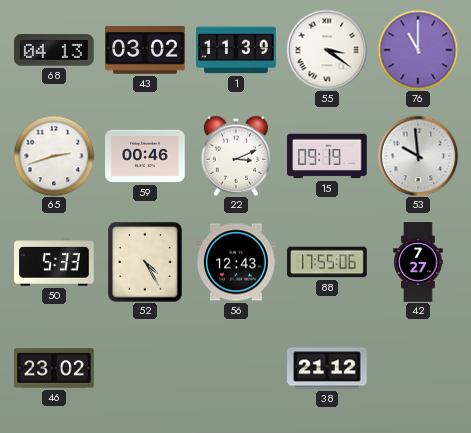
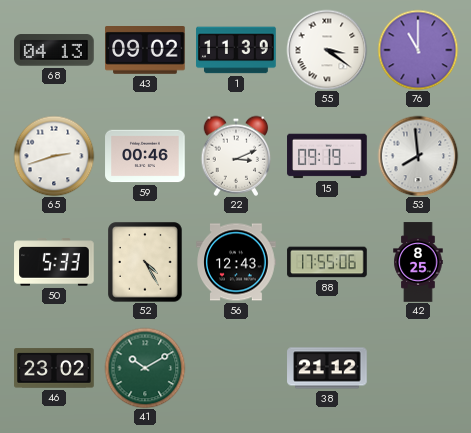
43: 03:02 -> 09:02 (145, 51)
53: 9:59 -> 7:59 (418, 156)
42: 7:27 -> 8:25 (418, 262)
41: none -> 10:10 (145, 368)
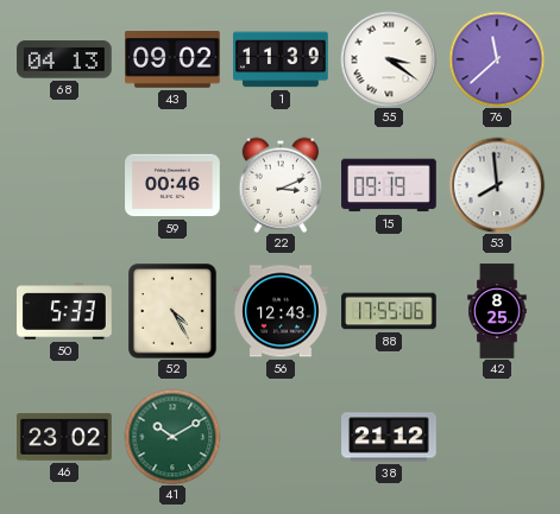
76: 11:00 -> 11:38 (497, 59)
65: 2:42 -> none (54, 156)
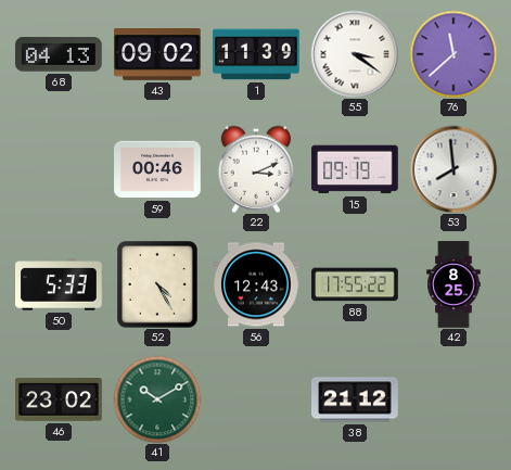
88: 17:55:06 -> 17:55:22 (355, 284)
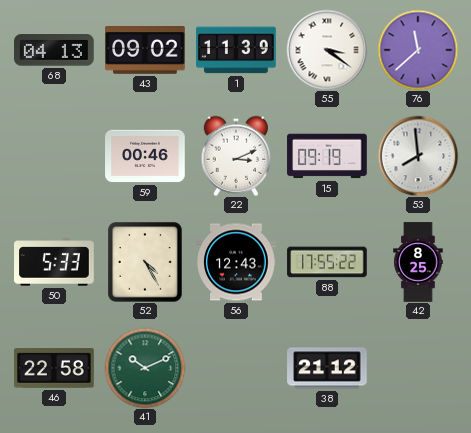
46: 23:02 -> 22:58 (54, 368)
41: 10:10 -> 10:11 (145, 368)
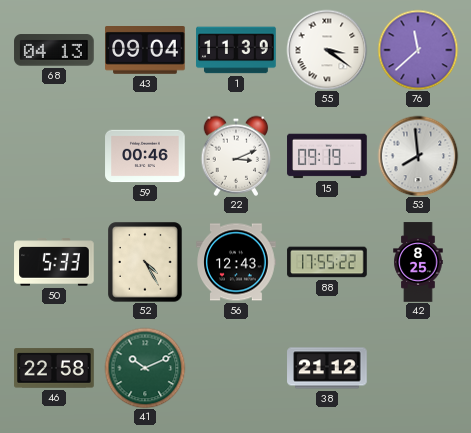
43: 09:02 -> 09:04 (145, 51)
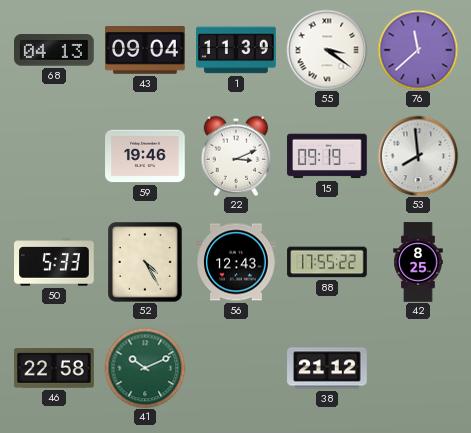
59: 00:46 -> 19:46 (145, 156)
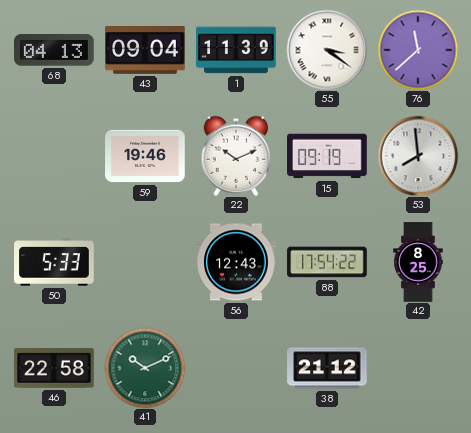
22: 3:11 -> 10:11 (236, 156)
52: 4:25 -> none (145, 262)
88: 17:55 -> 17:54 (327, 262)
